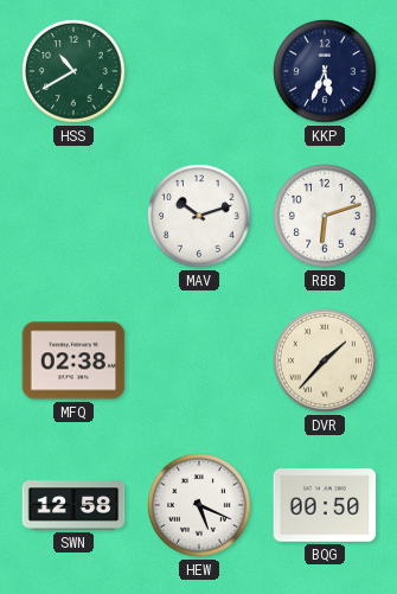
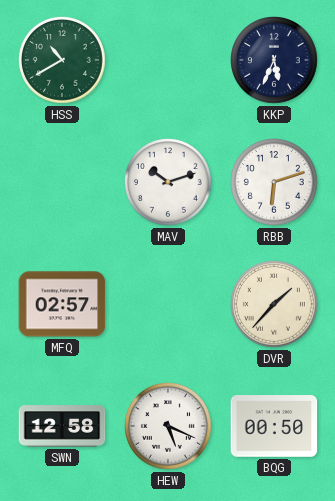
MFQ: 02:38 -> 02:57 (62, 304)
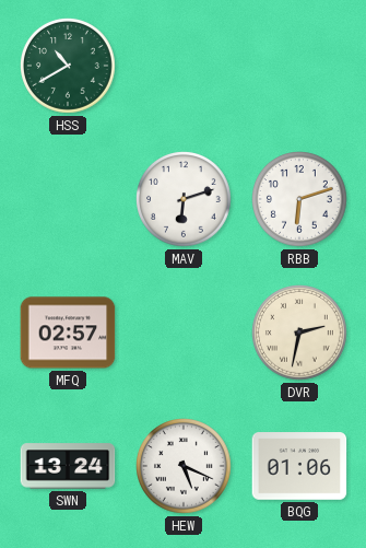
KKP: 5:34 -> none (275, 61)
MAV: 10:12 -> 6:12 (185, 200)
DVR: 1:37 -> 2:32 (300, 334)
SWN: 12:58 -> 13:24 (68, 466)
BQG: 00:50 -> 01:06 (299, 466)
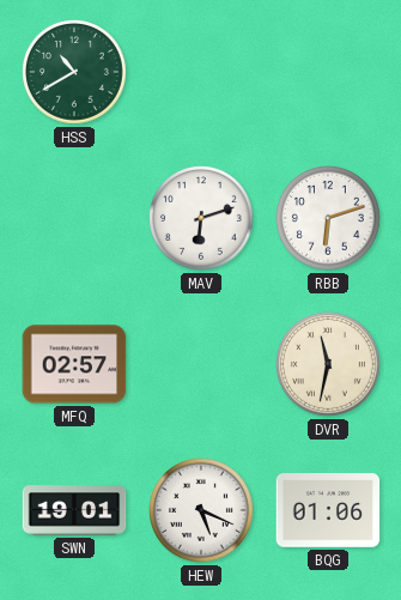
DVR: 2:32 -> 11:32 (329, 365)
SWN: 13:24 -> 19:01 (74, 510)
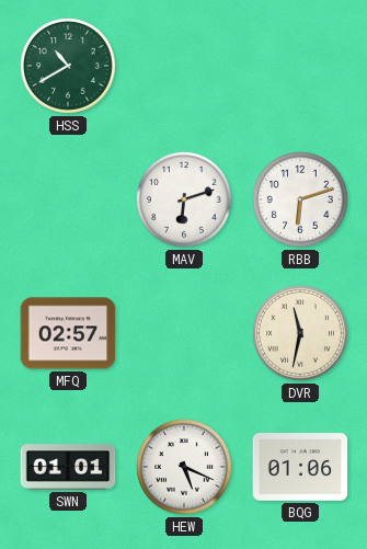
SWN: 19:01 -> 01:01 (68, 467)
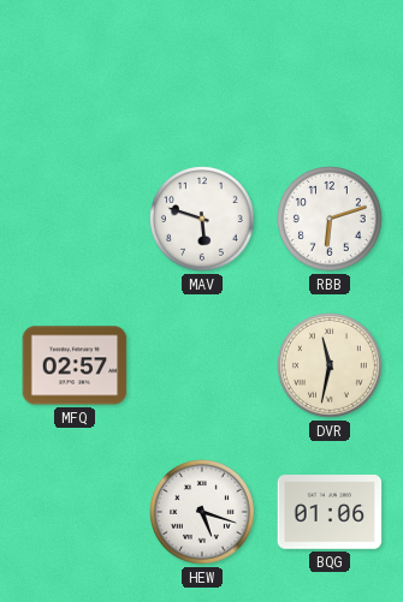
HSS: 10:40 -> none (69, 67)
MAV: 6:12 -> 5:48 (203, 220)
SWN: 01:01 -> none (68, 467)
HEW: 5:19 -> 5:18 (203, 513)
